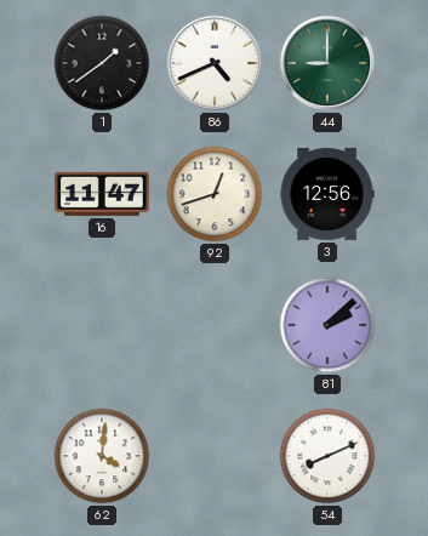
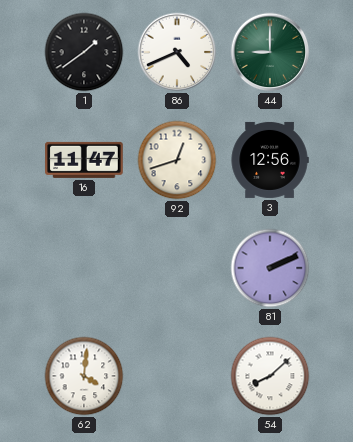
81: 2:08 -> 2:11 (270, 268)
54: 8:11 -> 8:08 (270, 376)
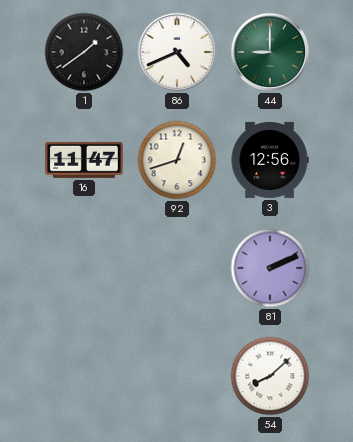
62: 4:01 -> none (84, 376)
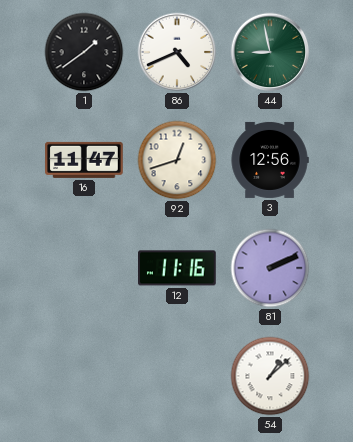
44: 9:00 -> 8:58 (270, 52)
12: none -> 11:16 (178, 268)
54: 8:08 -> 1:08 (270, 376)
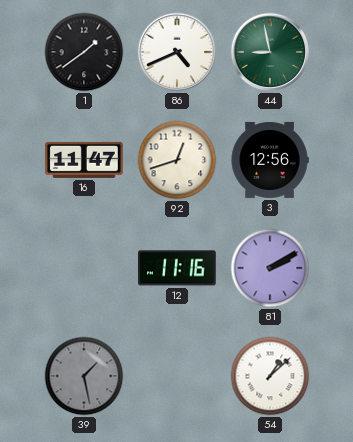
81: 2:11 -> 2:10 (270, 268)
39: none -> 1:28 (84, 376)
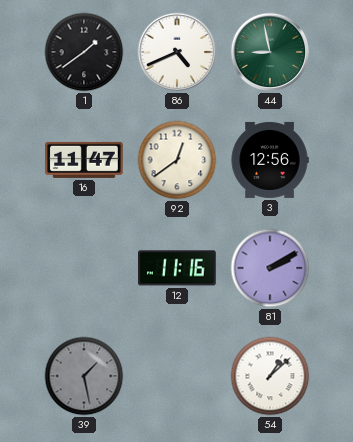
92: 12:42 -> 12:39 (177, 160)
